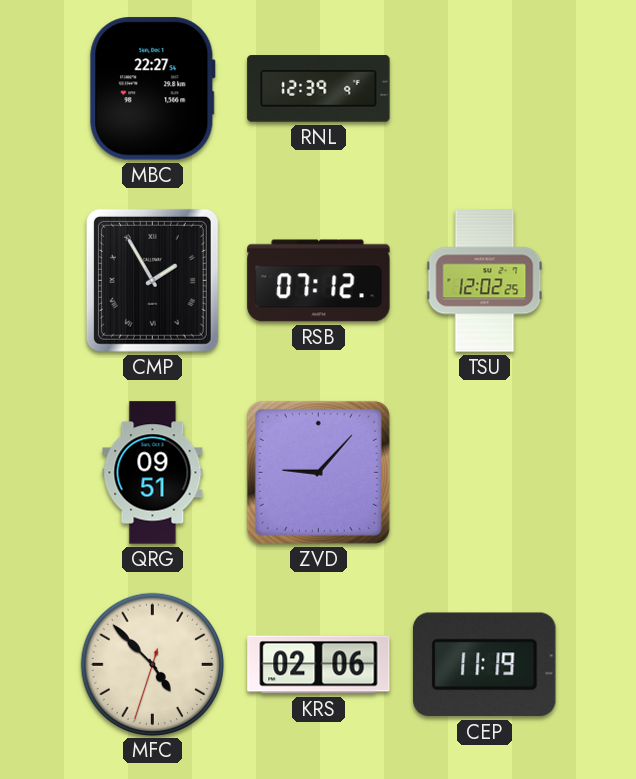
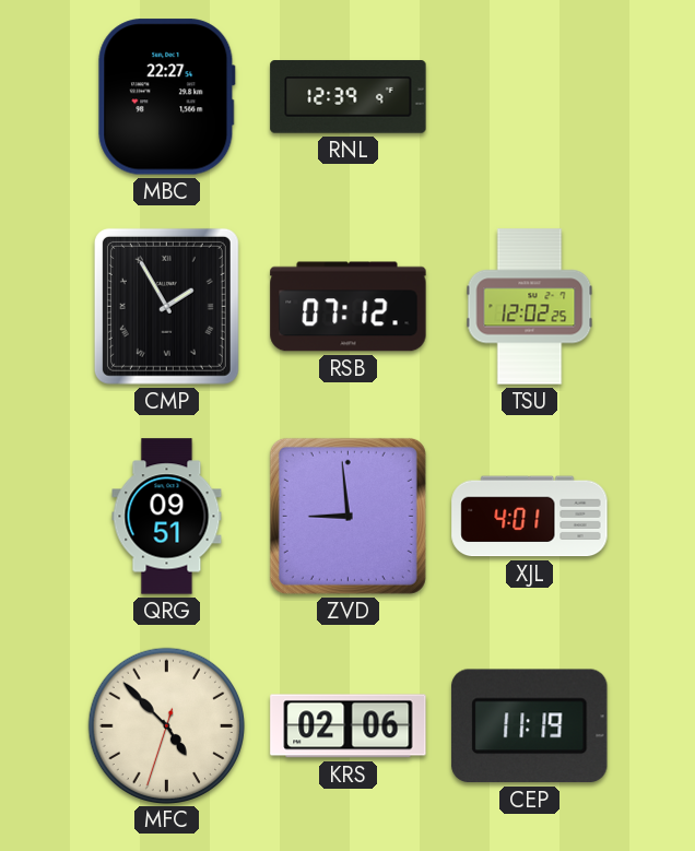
ZVD: 9:07 -> 8:59 (347, 516)
XJL: none -> 4:01 (530, 517)
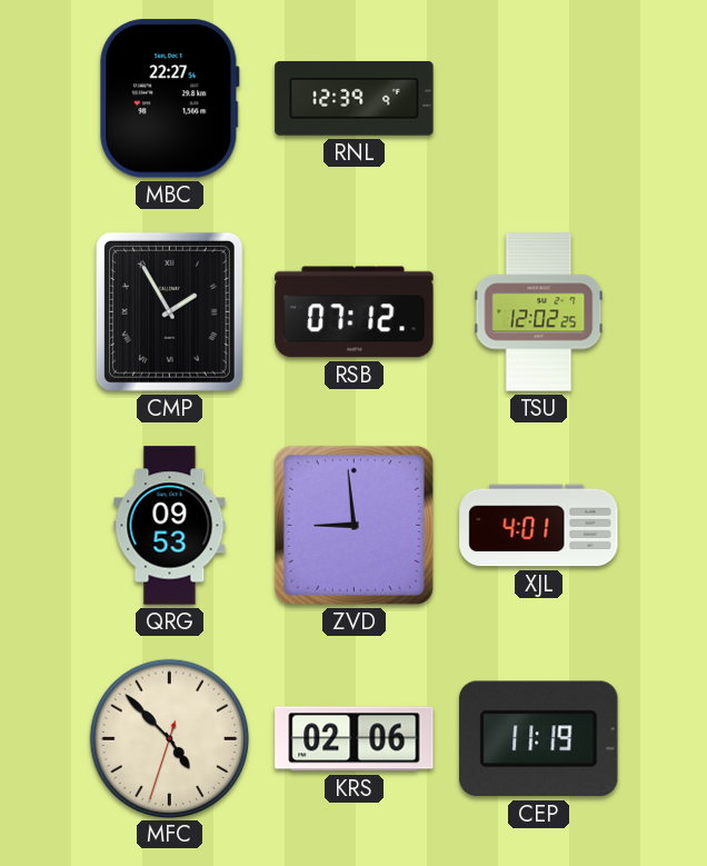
QRG: 09:51 -> 09:53 (170, 526)
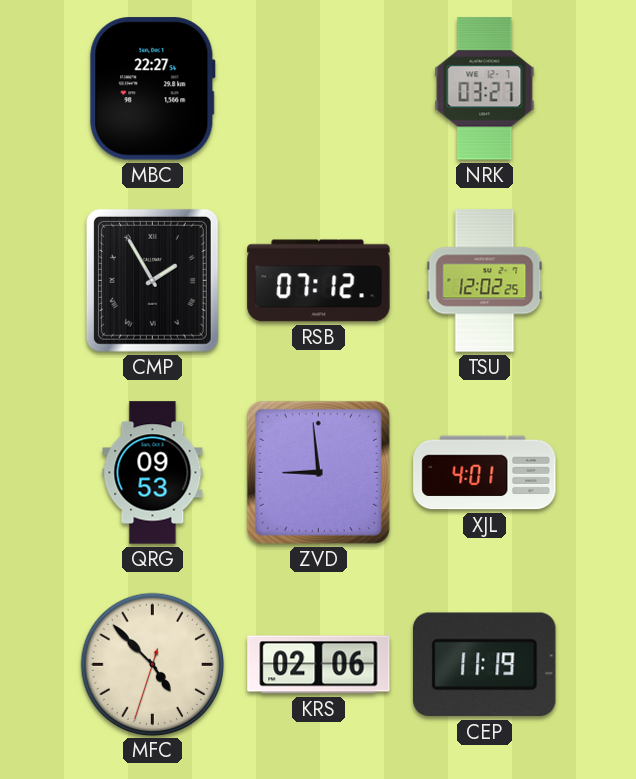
RNL: 12:39 -> none (355, 99)
NRK: none -> 03:27 (485, 89)
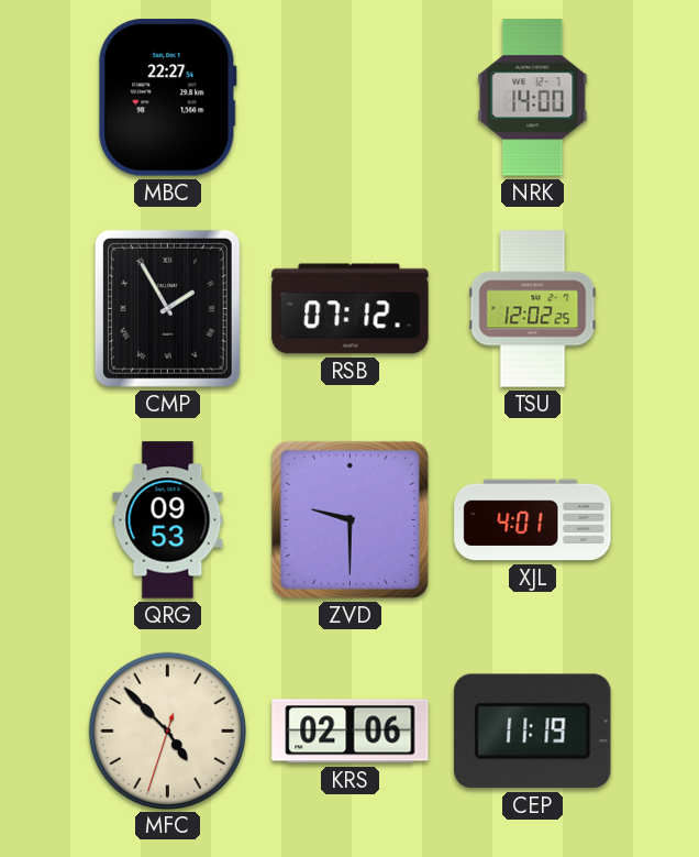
NRK: 03:27 -> 14:00 (533, 98)
ZVD: 8:59 -> 9:30 (349, 519)
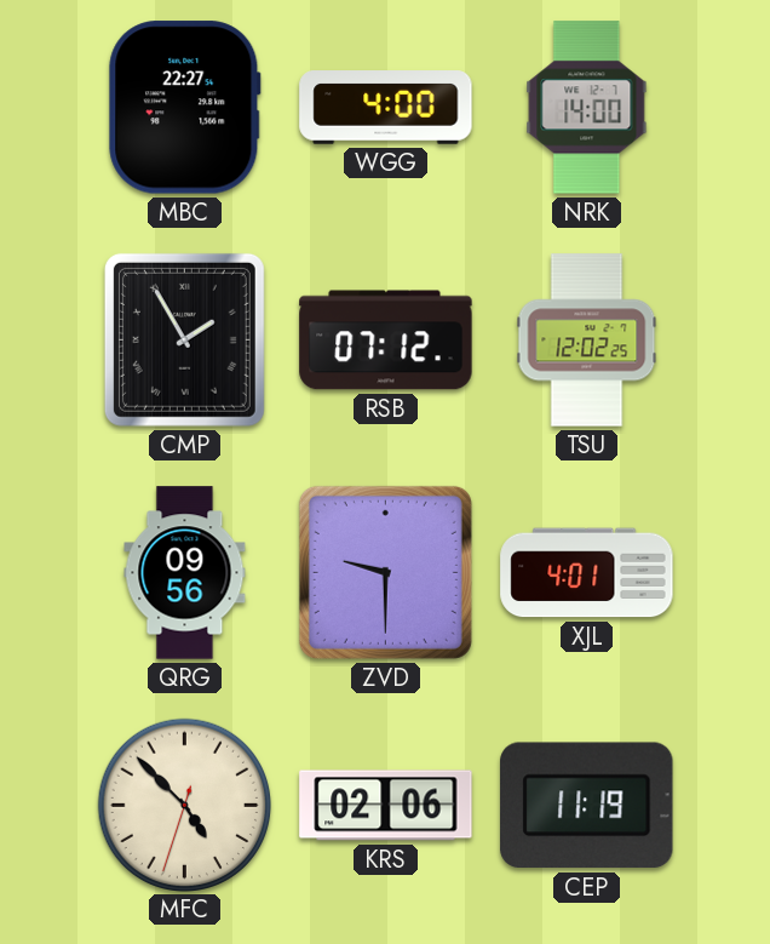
WGG: none -> 4:00 (386, 108)
QRG: 09:53 -> 09:56 (185, 573)
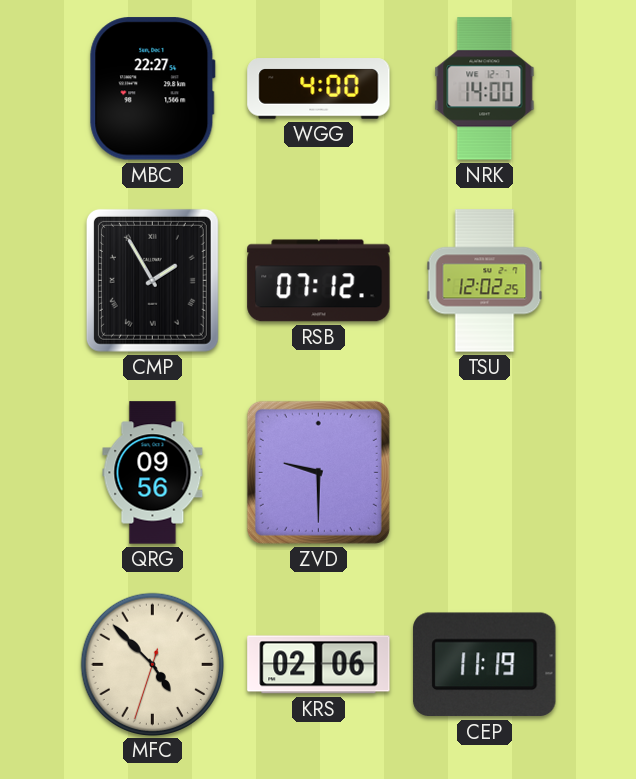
XJL: 4:01 -> none (587, 573)
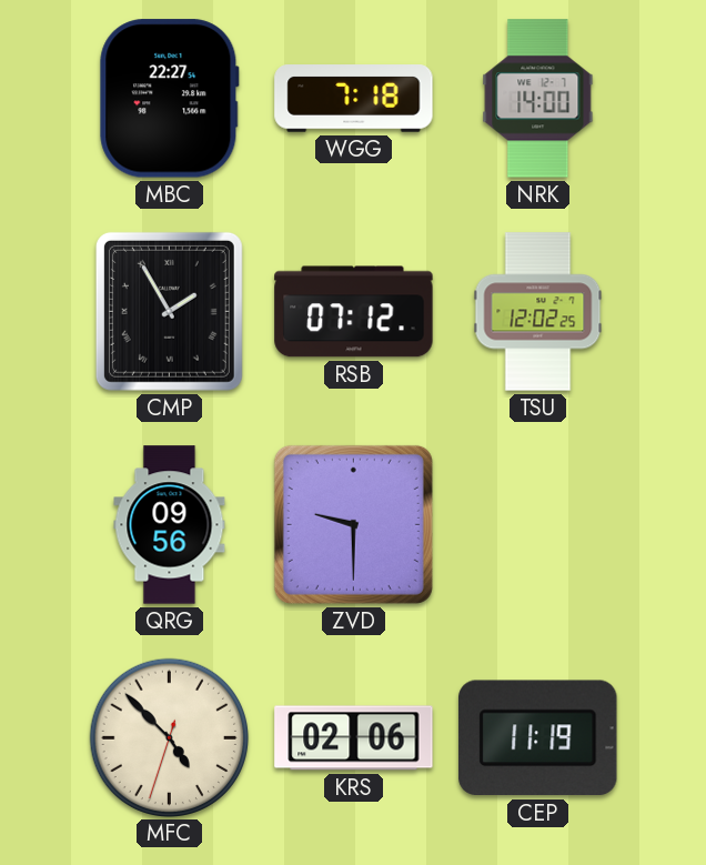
WGG: 4:00 -> 7:18 (354, 99)
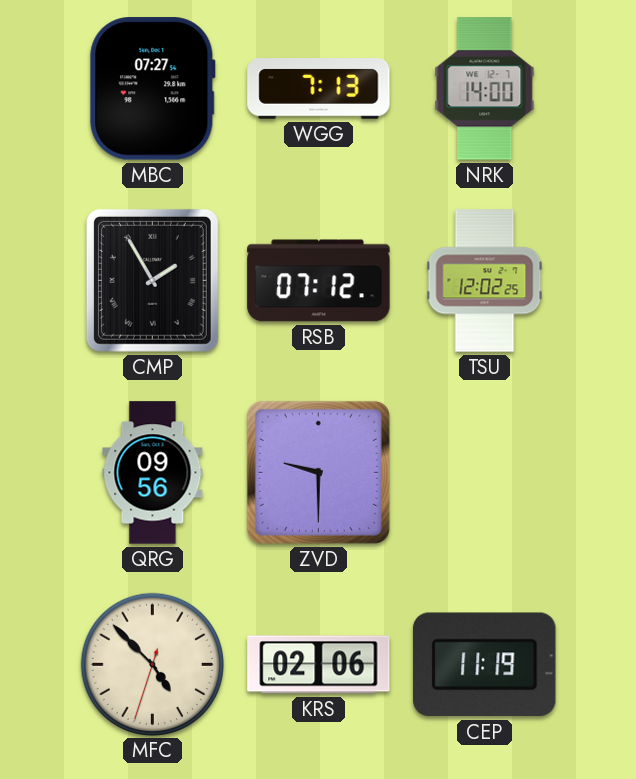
MBC: 22:27 -> 07:27 (152, 89)
WGG: 7:18 -> 7:13 (319, 89)
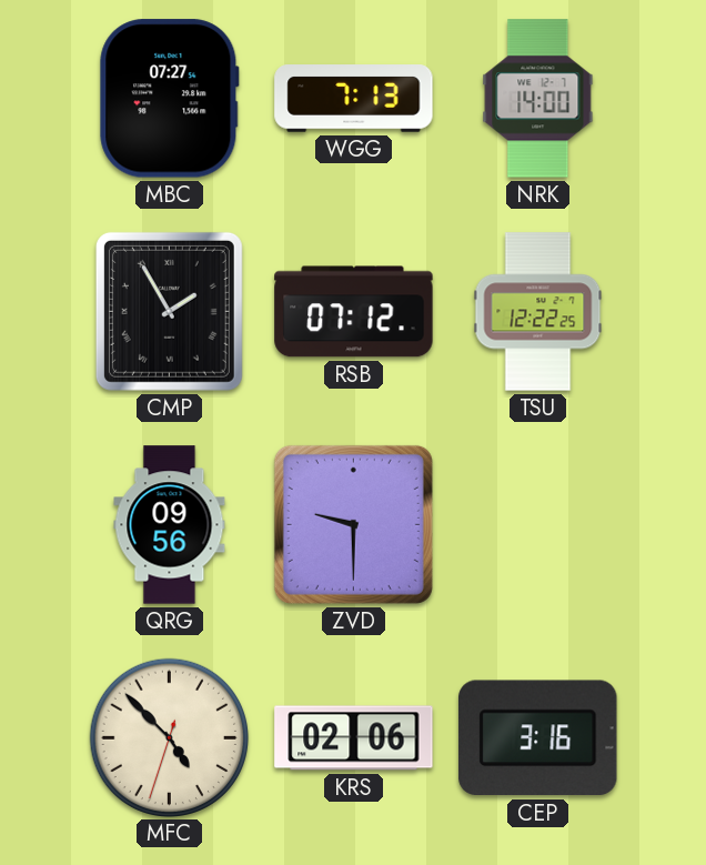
TSU: 12:02 -> 12:22 (538, 312)
CEP: 11:19 -> 3:16 (538, 738)
